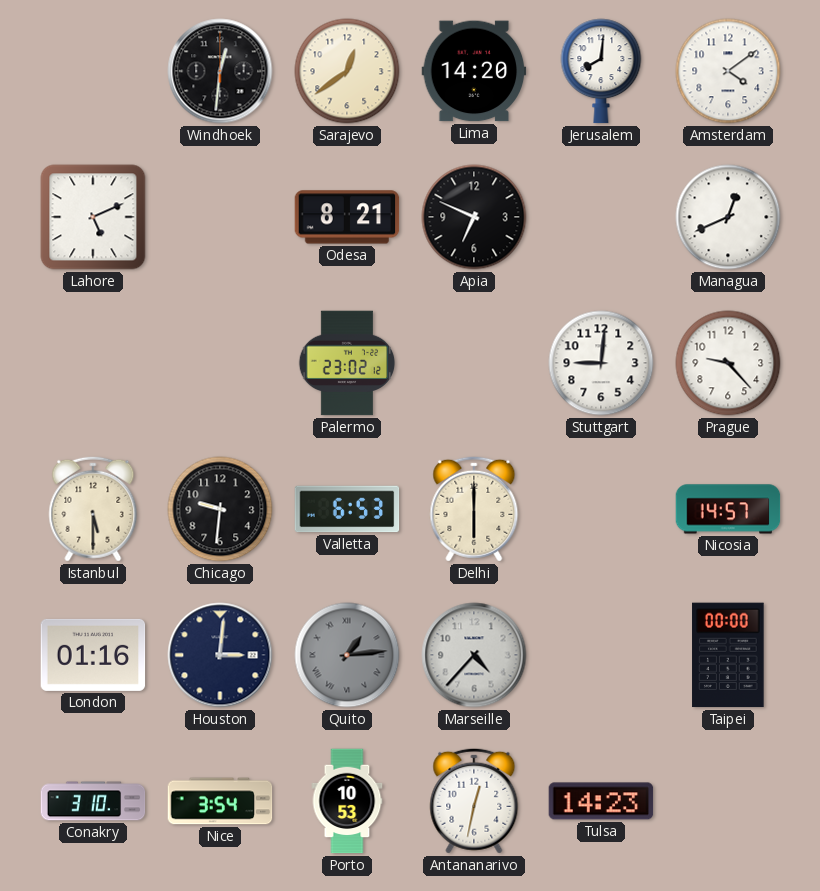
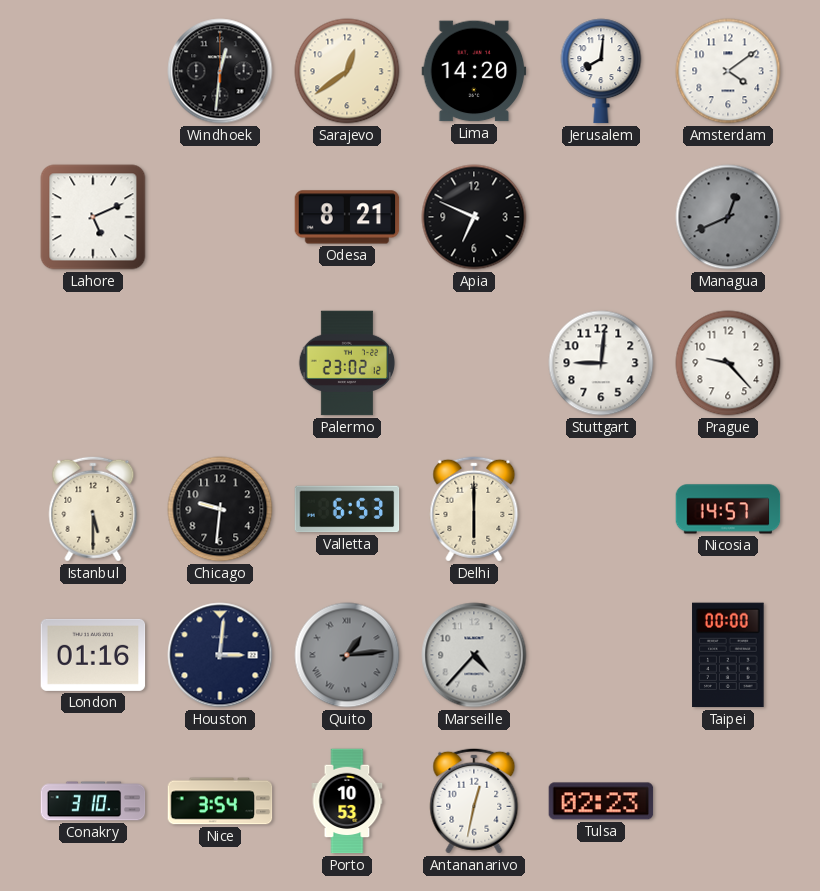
Managua dial: white -> grey (728, 217)
Tulsa: 14:23 -> 02:23 (601, 801)
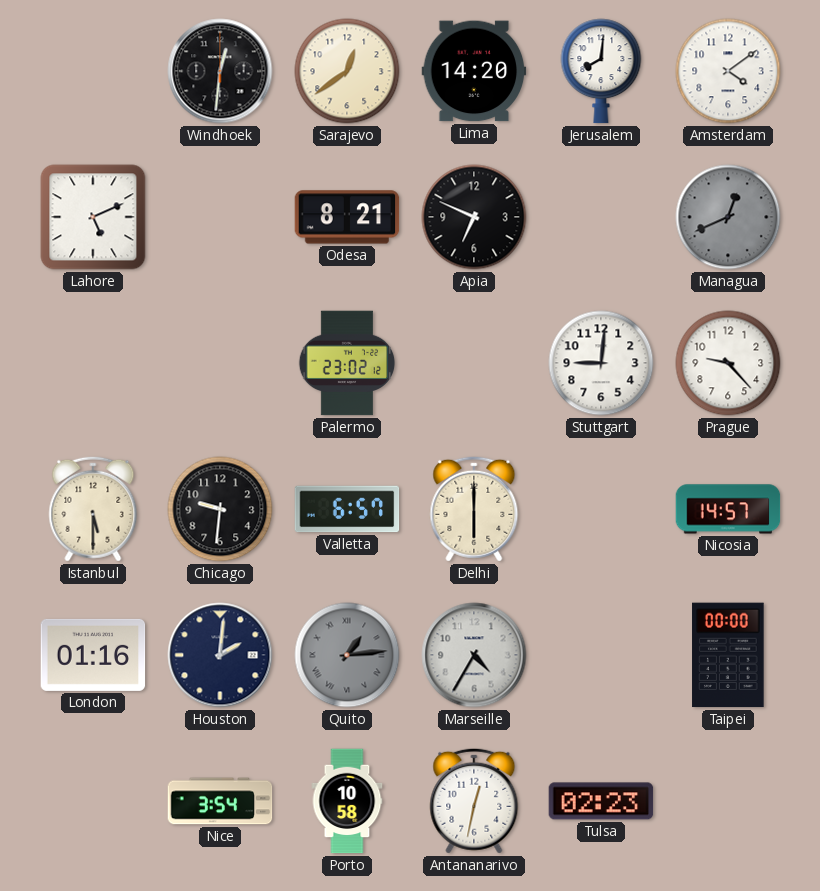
Valletta: 6:53 -> 6:57 (347, 509)
Houston: 3:01 -> 2:01 (220, 655)
Marseille: 4:37 -> 4:35 (474, 655)
Conakry: 3:10 -> none (93, 801)
Porto: 10:53 -> 10:58 (347, 801)
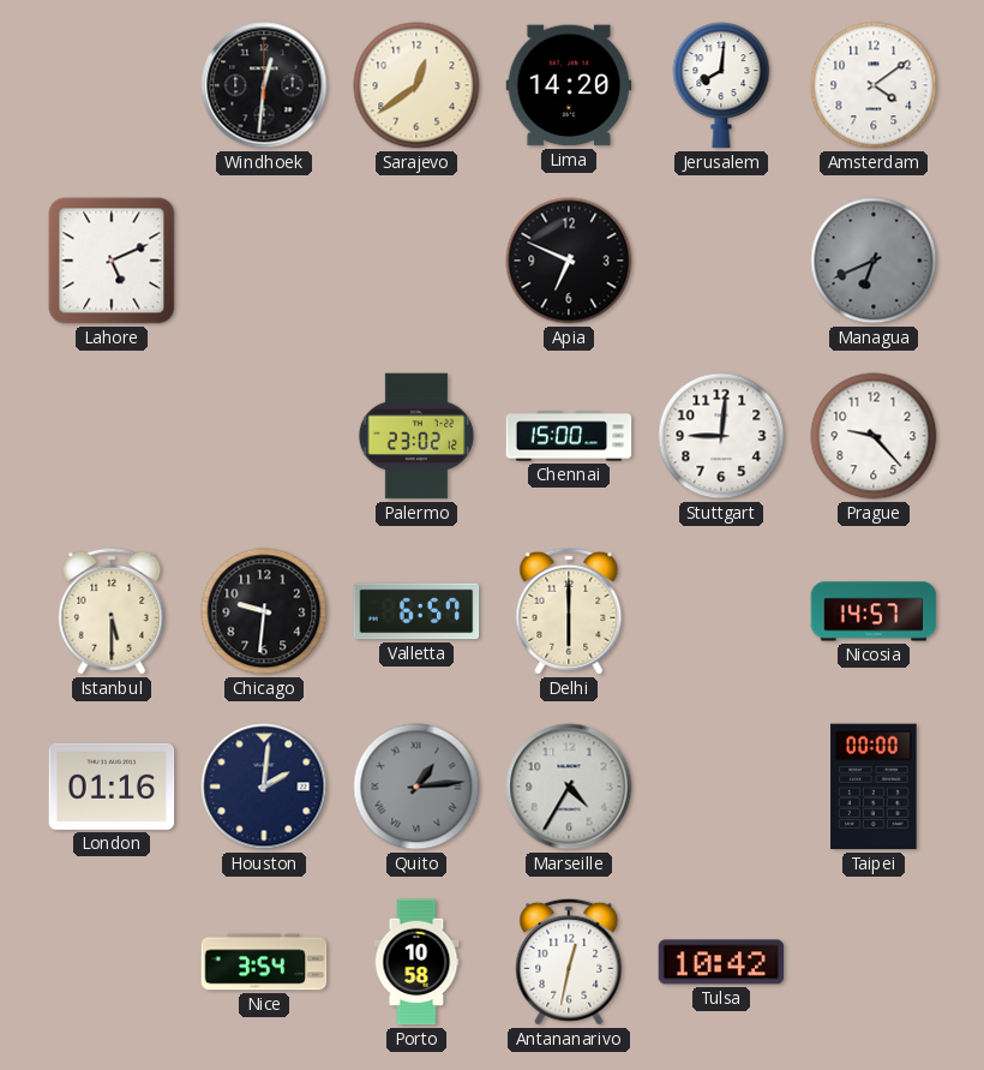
Odesa: 8:21 -> none (347, 217)
Managua: 12:41 -> 6:41 (874, 261)
Chennai: none -> 15:00 (569, 436)
Tulsa: 02:23 -> 10:42 (721, 962)
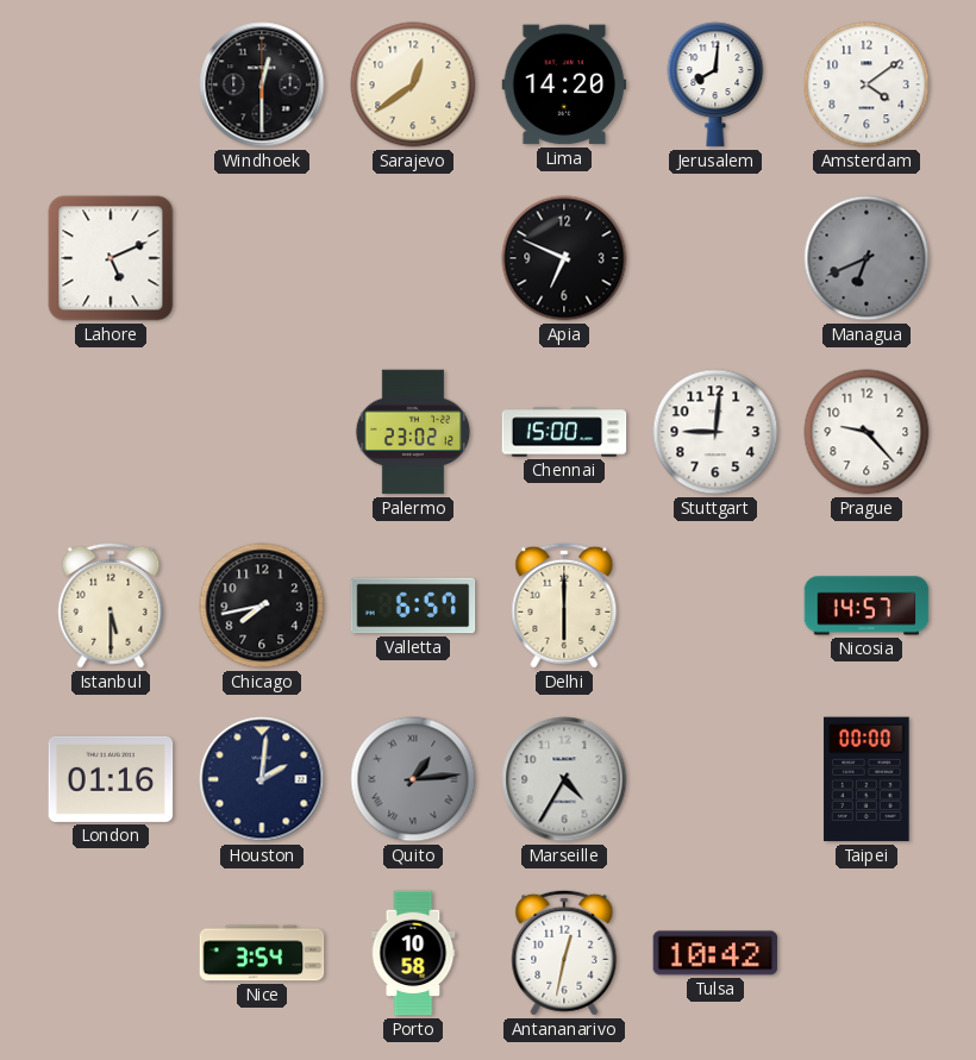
Windhoek: 12:31 -> 12:30 (262, 84)
Chicago: 9:31 -> 7:43 (262, 606)
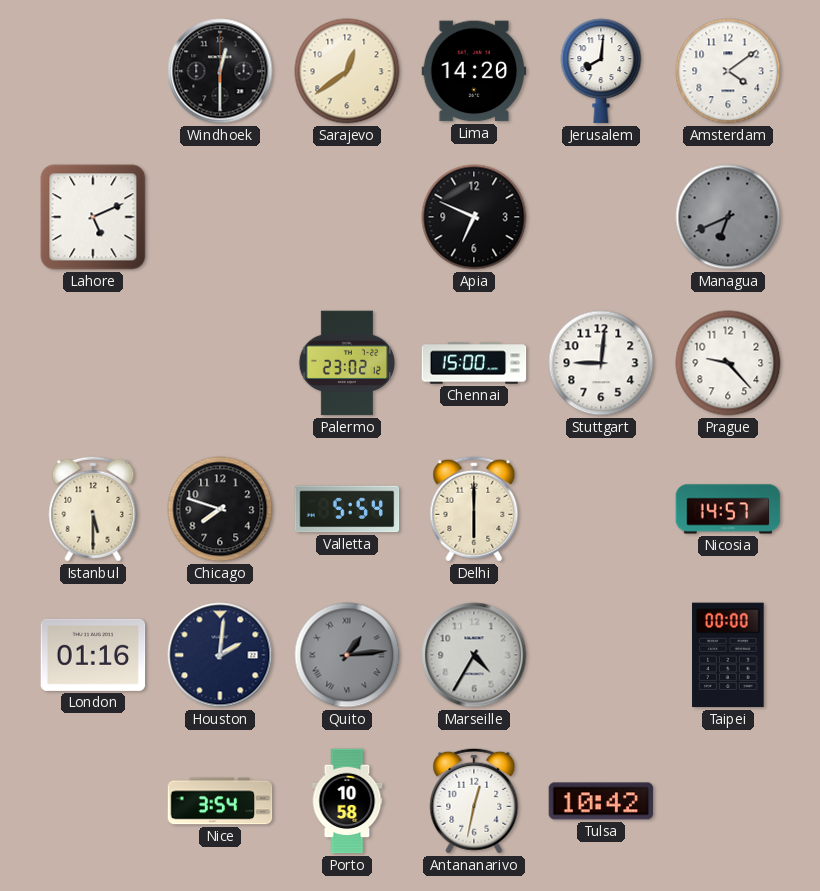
Chicago: 7:43 -> 7:48 (220, 509)
Valletta: 6:57 -> 5:54 (347, 509)
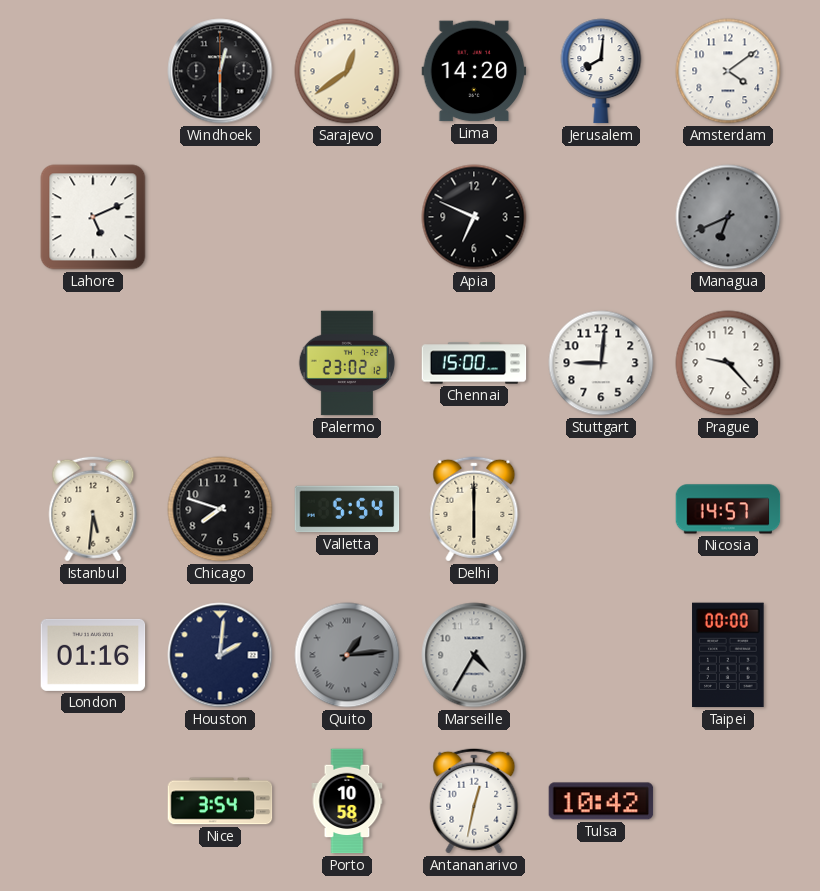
Istanbul: 5:30 -> 5:31 (93, 509)
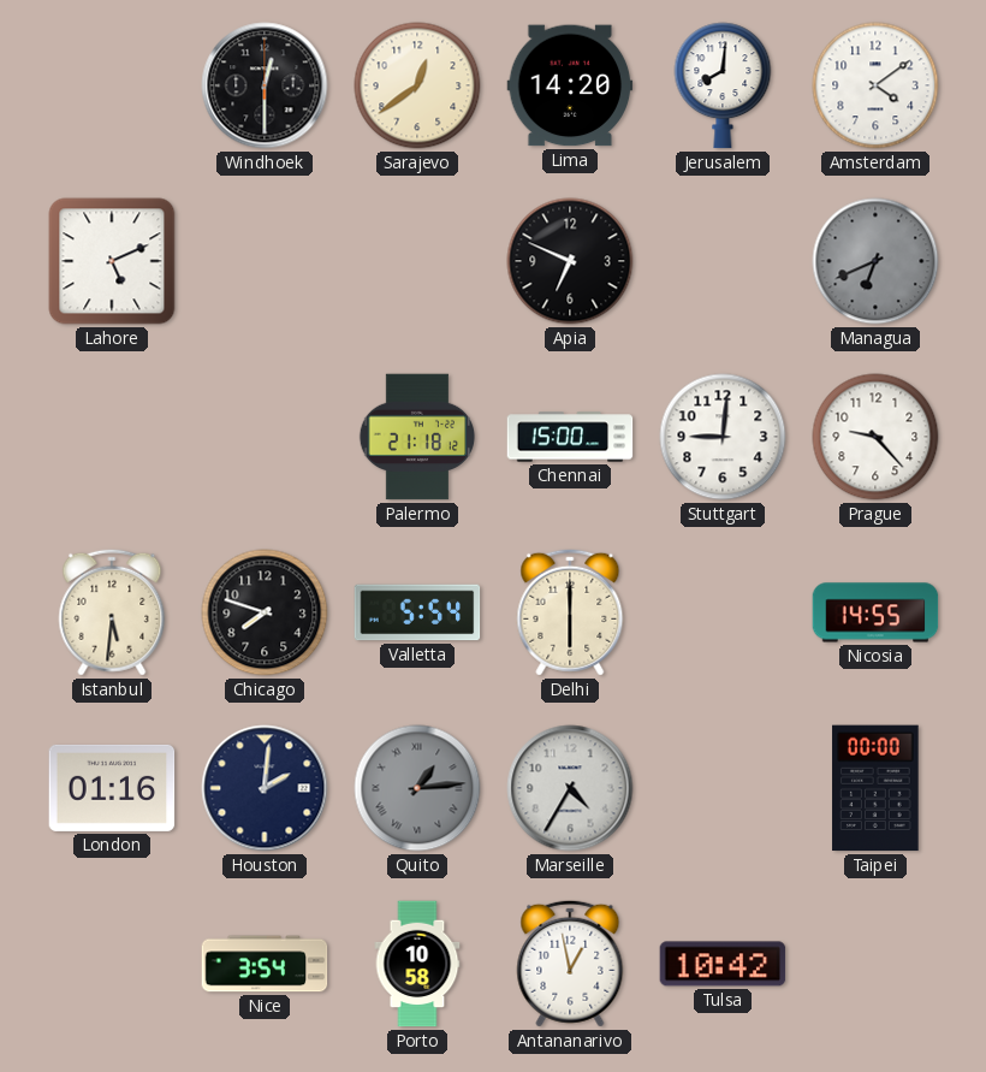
Palermo: 23:02 -> 21:18 (417, 437)
Nicosia: 14:57 -> 14:55 (875, 612)
Antananarivo: 12:32 -> 12:58 (570, 964)
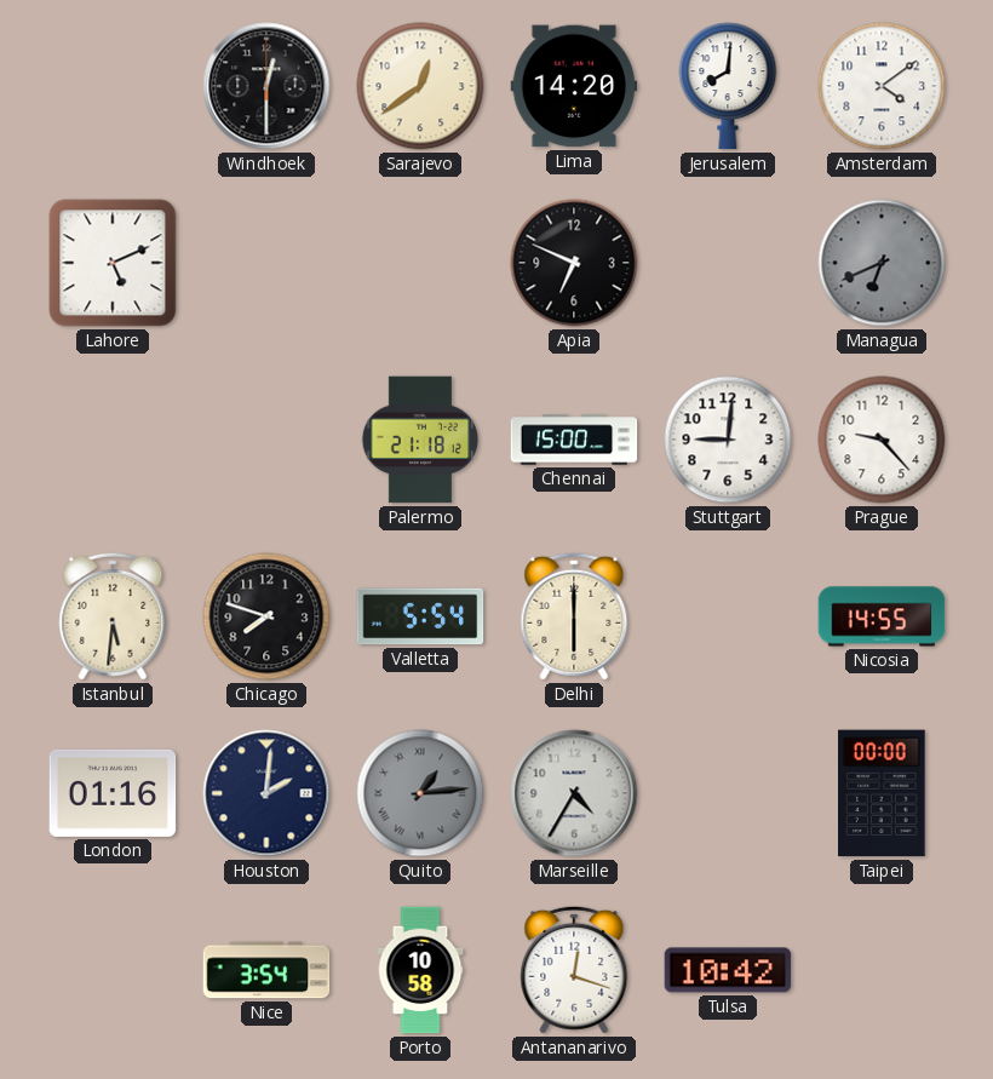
Antananarivo: 12:58 -> 12:18 (574, 970)
